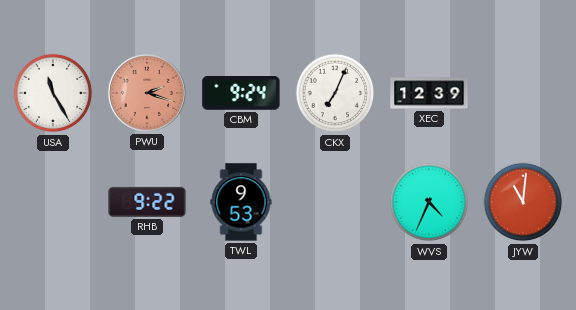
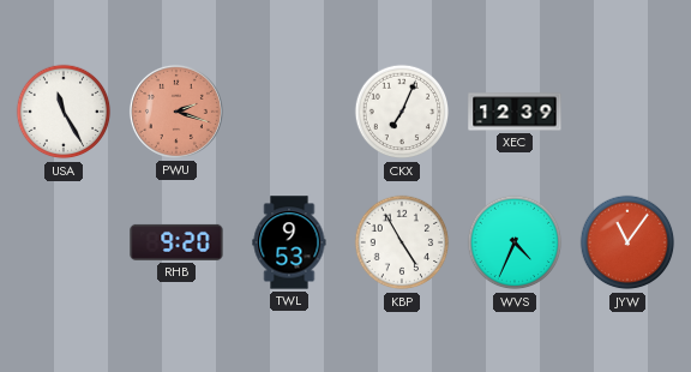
CBM: 9:24 -> none (241, 94)
RHB: 9:22 -> 9:20 (176, 242)
KBP: none -> 4:55 (402, 242)
JYW: 11:01 -> 11:06 (627, 242)
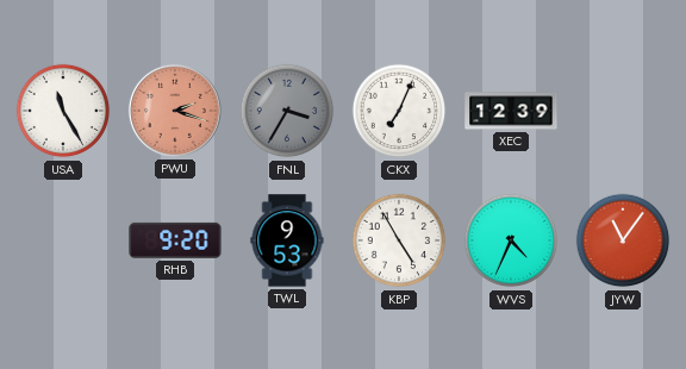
FNL: none -> 3:35 (287, 111)
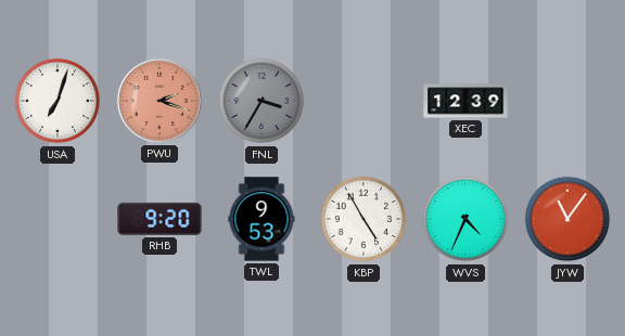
USA: 11:25 -> 7:03 (58, 101)
CKX: 7:04 -> none (399, 111)
